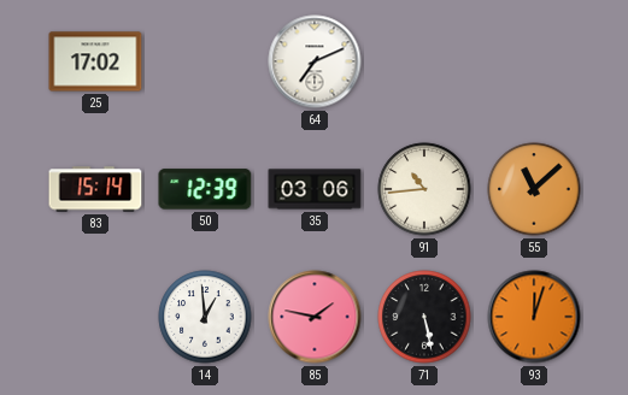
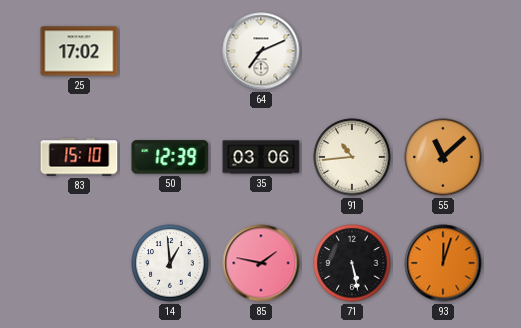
83: 15:14 -> 15:10 (79, 157)
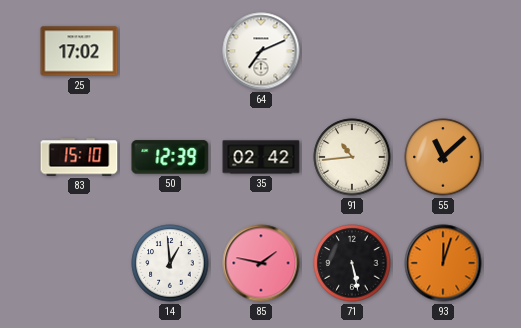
35: 03:06 -> 02:42 (261, 157)
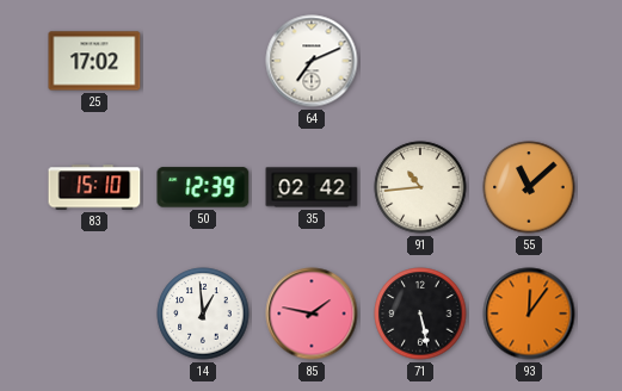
93: 12:03 -> 12:06 (529, 314)
